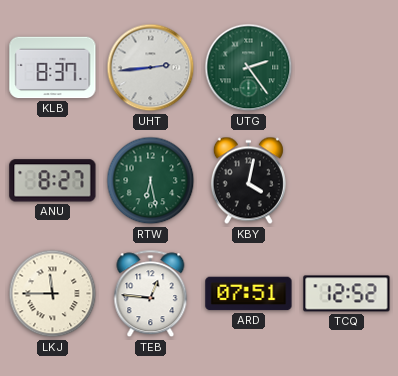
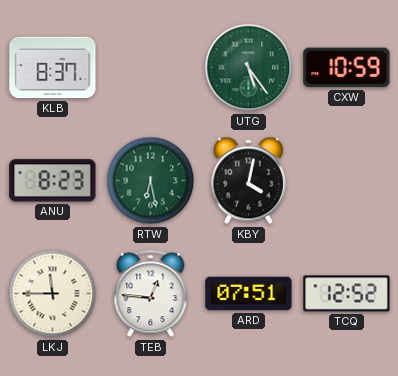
UHT: 2:44 -> none (151, 68)
UTG: 2:24 -> 5:24 (249, 68)
CXW: none -> 10:59 (347, 68)
ANU: 8:27 -> 8:23 (53, 181)
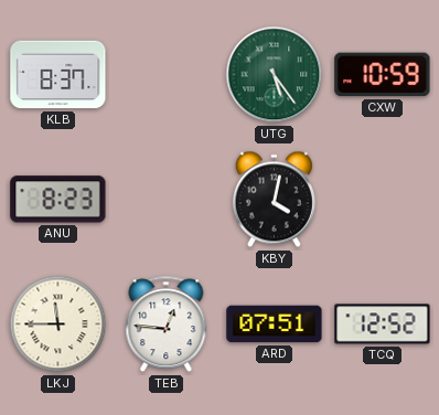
RTW: 6:28 -> none (151, 181)
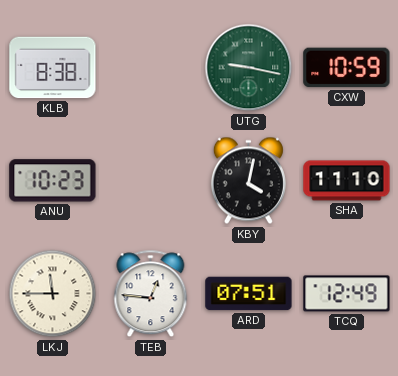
KLB: 8:37 -> 8:38 (53, 68)
UTG: 5:24 -> 9:17 (249, 68)
ANU: 8:23 -> 10:23 (53, 181)
SHA: none -> 11:10 (347, 181)
TCQ: 12:52 -> 12:49 (347, 294)
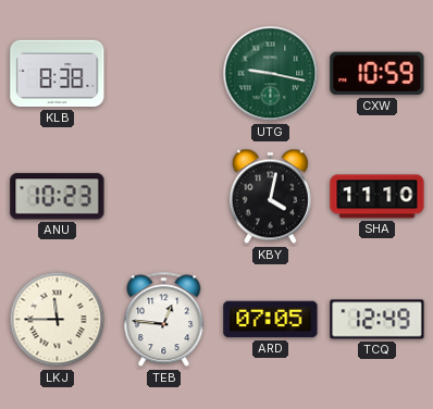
ARD: 07:51 -> 07:05 (271, 320)
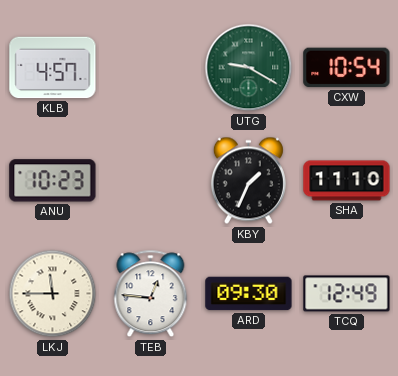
KLB: 8:38 -> 4:57 (53, 68)
UTG: 9:17 -> 9:20 (249, 68)
CXW: 10:59 -> 10:54 (347, 68)
KBY: 4:02 -> 1:34 (248, 181)
ARD: 07:05 -> 09:30 (249, 294)
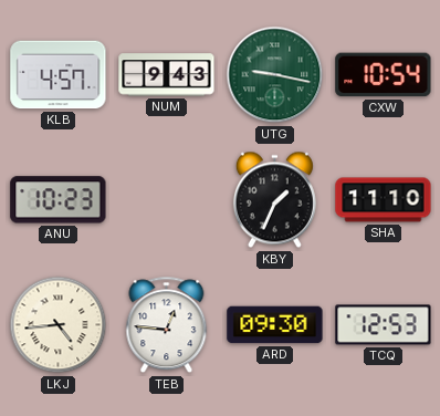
NUM: none -> 9:43 (167, 75)
UTG: 9:20 -> 9:17 (275, 75)
LKJ: 11:45 -> 4:44 (59, 325)
TCQ: 12:49 -> 12:53 (384, 325)
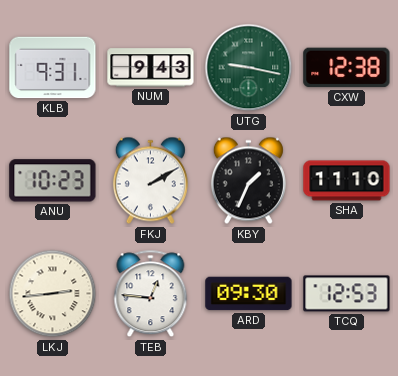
KLB: 4:57 -> 9:31 (53, 68)
CXW: 10:54 -> 12:38 (347, 68)
FKJ: none -> 2:10 (150, 181)
LKJ: 4:44 -> 2:44 (53, 294)
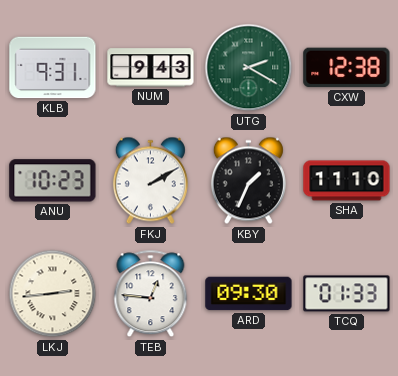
UTG: 9:17 -> 2:20 (249, 68)
TCQ: 12:53 -> 01:33 (347, 294)
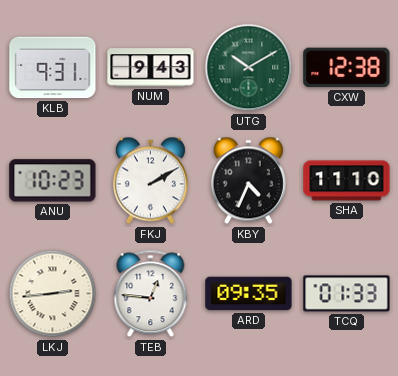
UTG: 2:20 -> 10:10 (249, 68)
KBY: 1:34 -> 4:34 (248, 181)
ARD: 09:30 -> 09:35 (249, 294)
